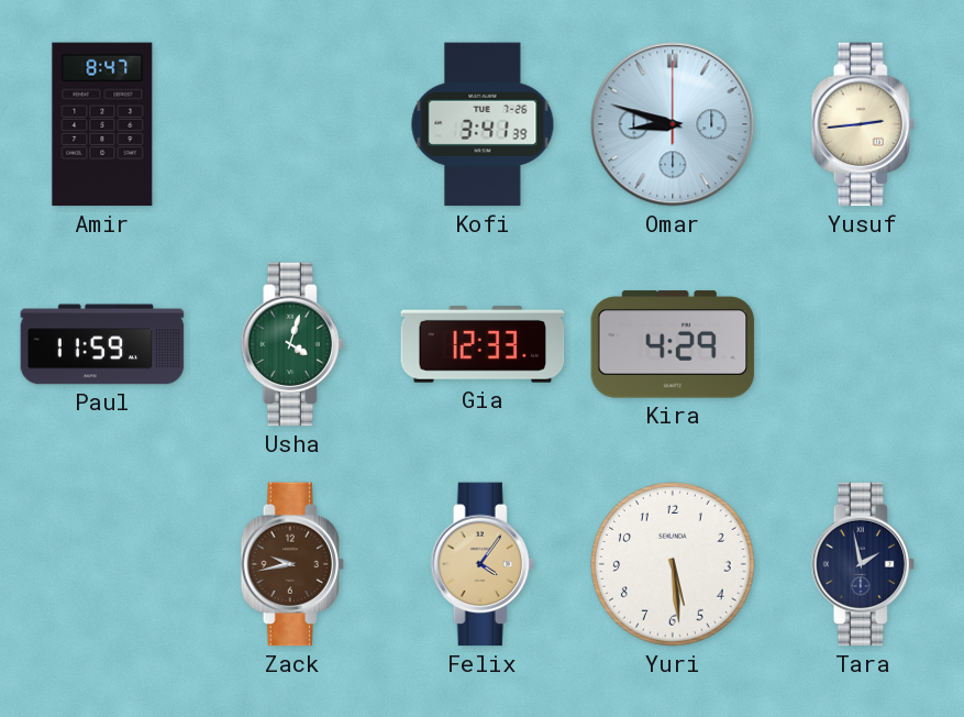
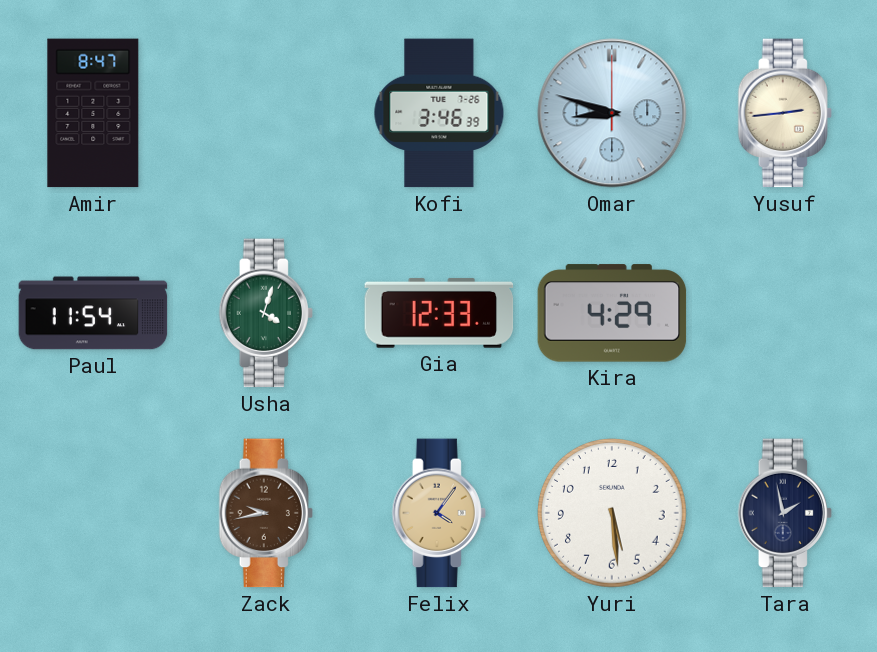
Kofi: 3:41 -> 3:46 (439, 113)
Paul: 11:59 -> 11:54 (93, 313)
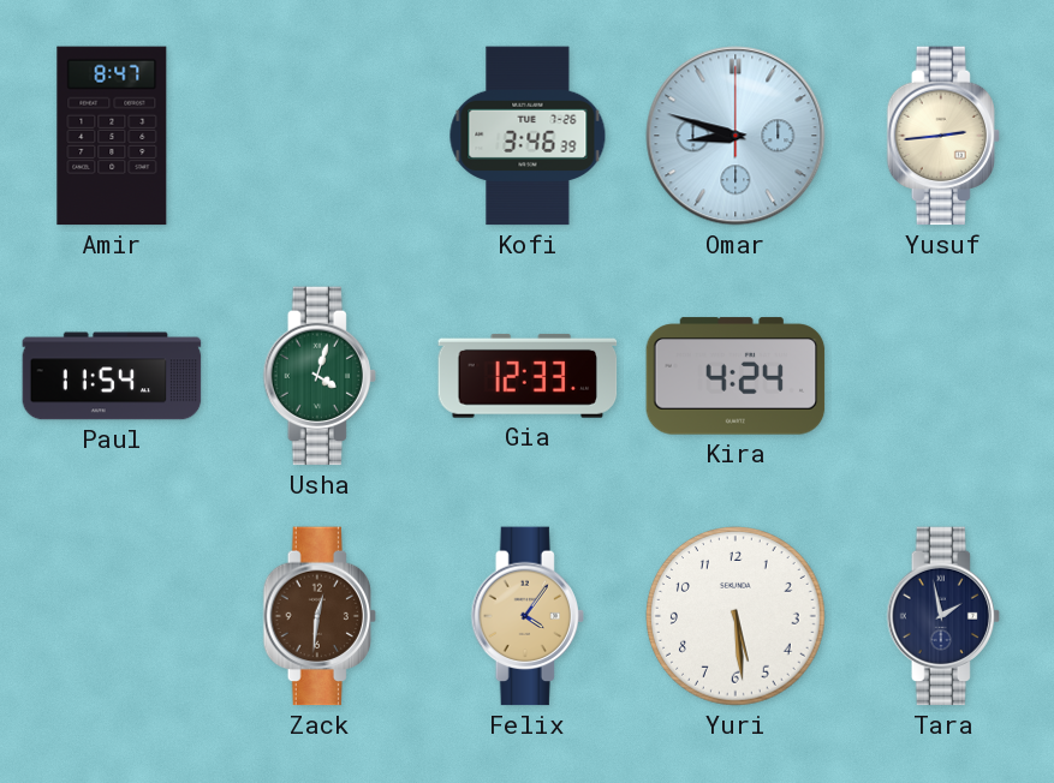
Kira: 4:29 -> 4:24 (736, 376)
Zack: 9:43 -> 12:31 (320, 616)
